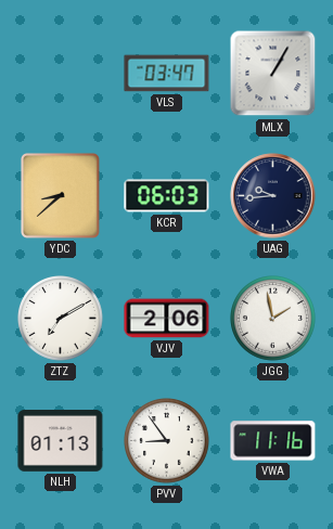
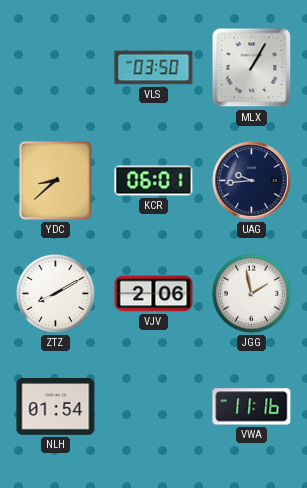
VLS: 03:47 -> 03:50 (154, 68)
KCR: 06:03 -> 06:01 (154, 181)
ZTZ: 7:10 -> 8:10 (56, 294)
NLH: 01:13 -> 01:54 (56, 407)
PVV: 8:54 -> none (167, 441)
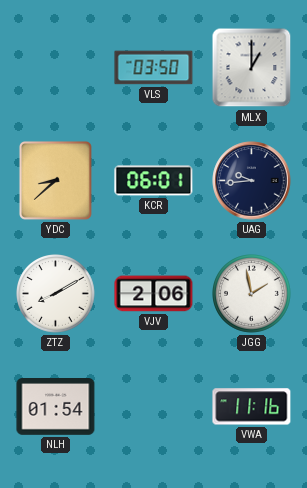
MLX: 1:05 -> 1:00 (252, 68)
